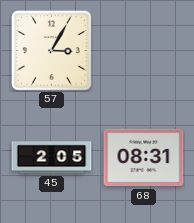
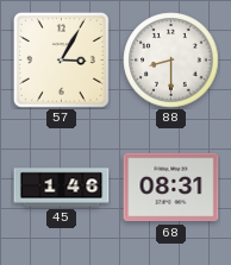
88: none -> 8:30 (171, 61)
45: 2:05 -> 1:46 (62, 188)
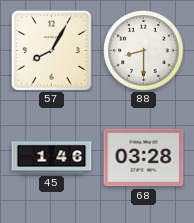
57: 3:05 -> 8:05 (51, 50)
68: 08:31 -> 03:28 (144, 158)
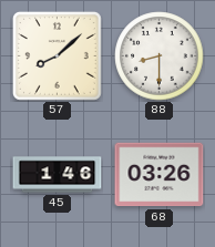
57: 8:05 -> 8:08 (57, 55)
68: 03:28 -> 03:26 (160, 175)
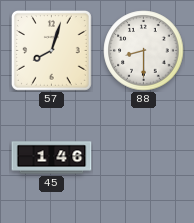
57: 8:08 -> 8:03 (51, 50)
68: 03:26 -> none (160, 175)
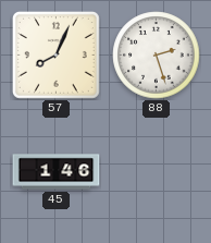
57: 8:03 -> 8:04 (55, 54)
88: 8:30 -> 2:27 (157, 56)
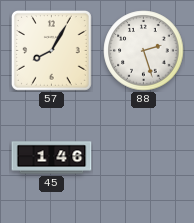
57: 8:04 -> 8:05 (51, 50)
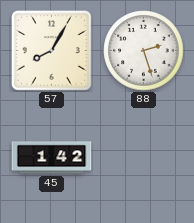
45: 1:46 -> 1:42 (52, 158)
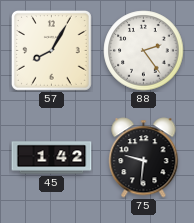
88: 2:27 -> 2:24 (144, 51)
75: none -> 9:31 (144, 158)
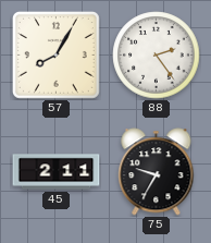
45: 1:42 -> 2:11 (57, 172)
75: 9:31 -> 9:35 (157, 172)
